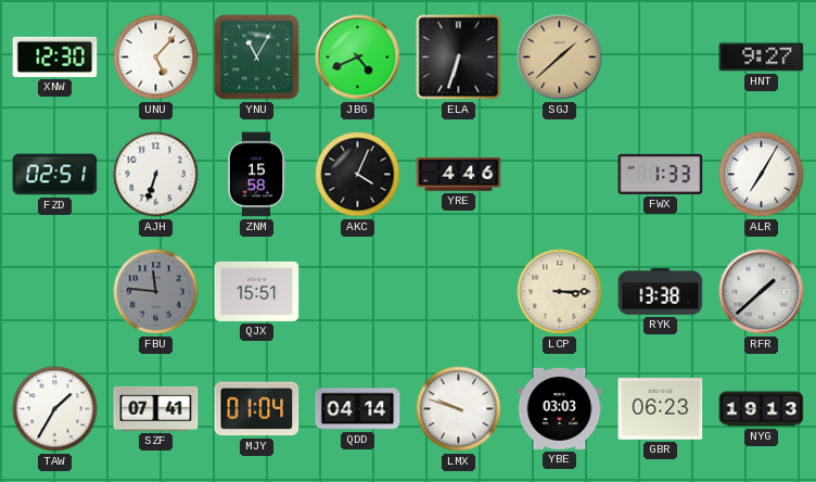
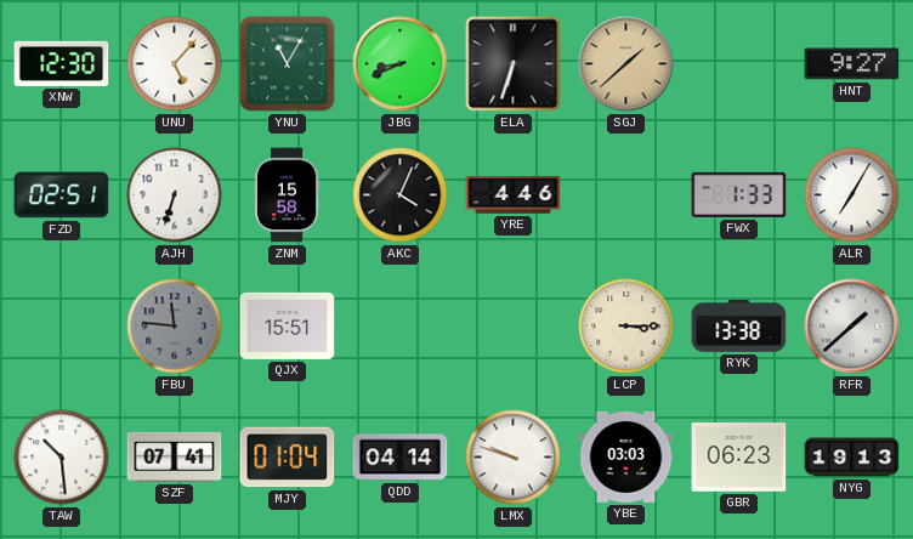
JBG: 4:41 -> 8:41 (401, 64)
TAW: 1:35 -> 10:29 (62, 458)
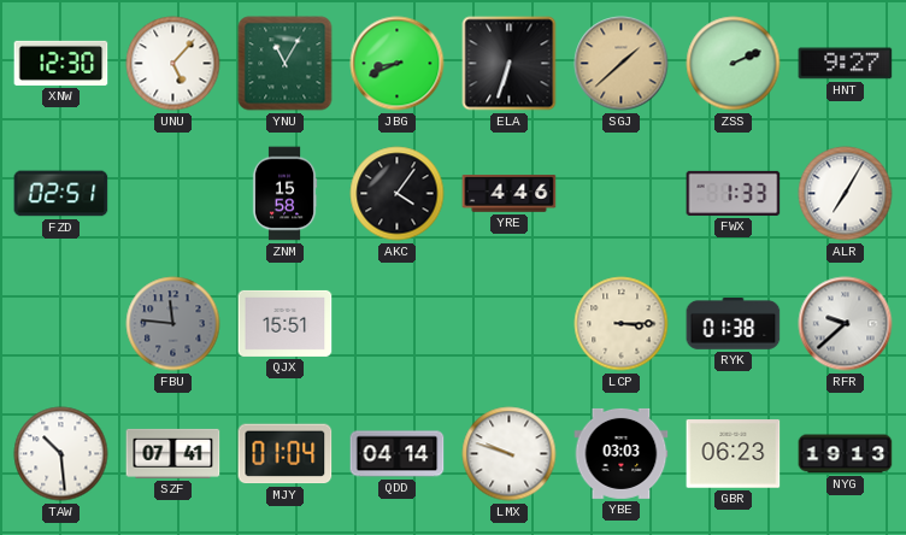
ZSS: none -> 2:11 (734, 64)
AJH: 6:33 -> none (175, 195)
AKC: 4:04 -> 4:06 (398, 194)
RYK: 13:38 -> 01:38 (734, 324)
RFR: 1:38 -> 9:38 (846, 324)
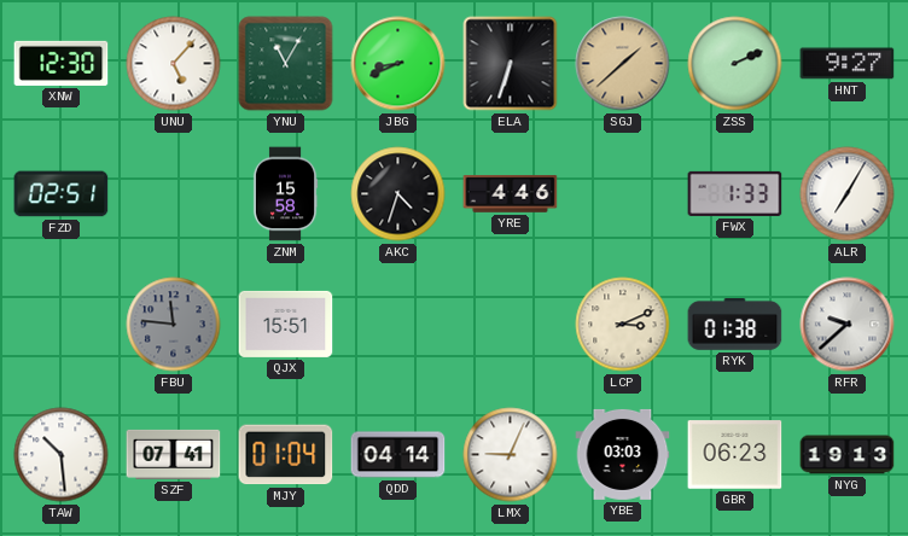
AKC: 4:06 -> 4:33 (398, 194)
LCP: 3:15 -> 3:11 (623, 325)
LMX: 9:48 -> 9:04 (511, 455)
